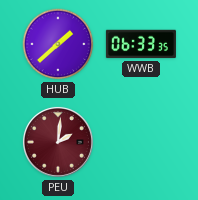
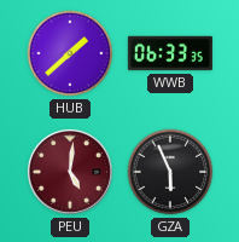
PEU: 2:01 -> 5:01 (70, 172)
GZA: none -> 5:56 (170, 172)
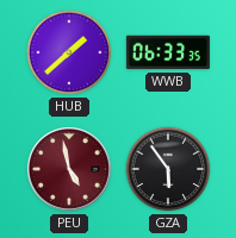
PEU: 5:01 -> 4:58 (69, 169)
GZA: 5:56 -> 5:54 (168, 169)
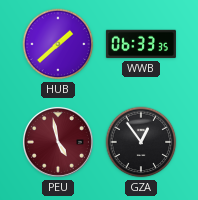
GZA: 5:54 -> 12:54 (141, 142)
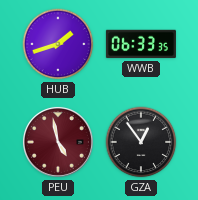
HUB: 1:38 -> 1:42 (58, 44)
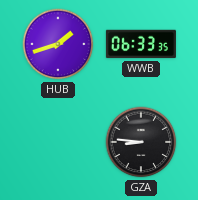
PEU: 4:58 -> none (58, 142)
GZA: 12:54 -> 8:46 (141, 142)
